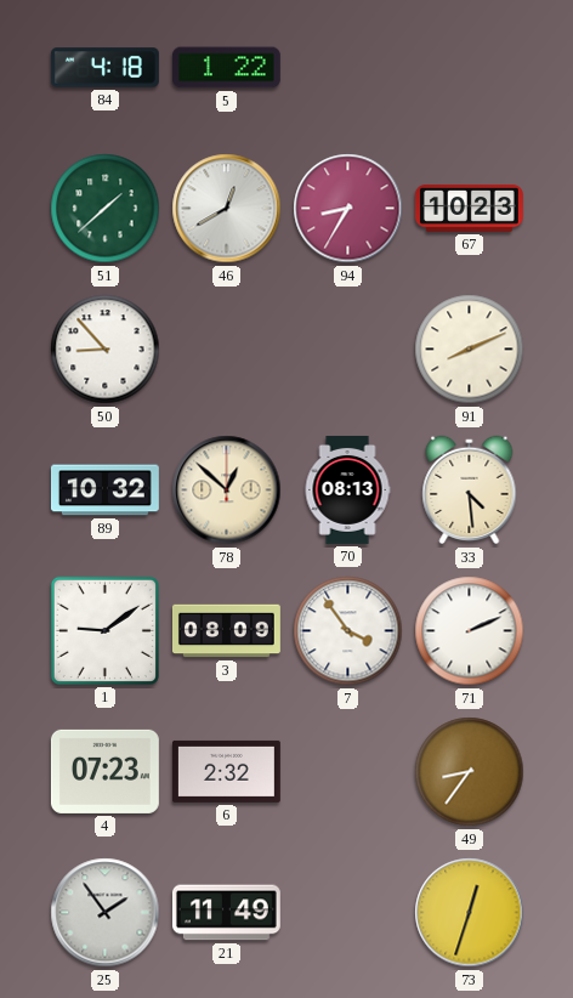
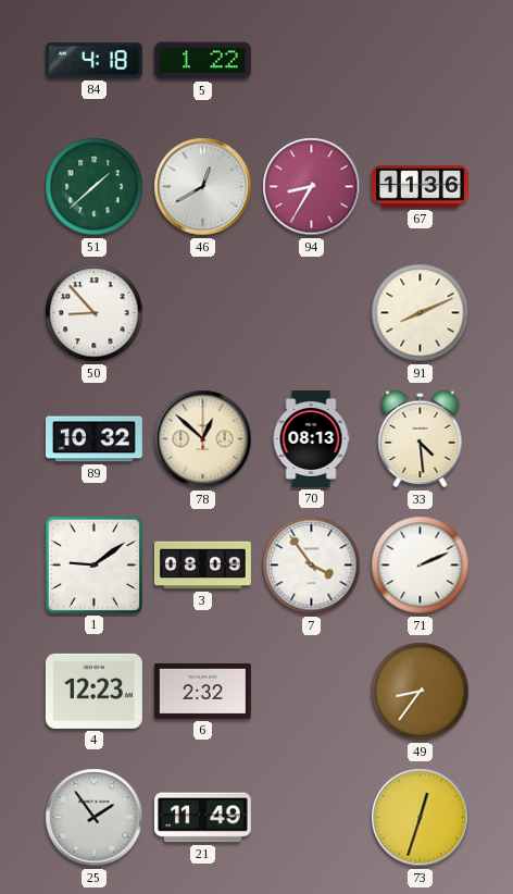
67: 10:23 -> 11:36 (420, 186)
4: 07:23 -> 12:23 (93, 691)
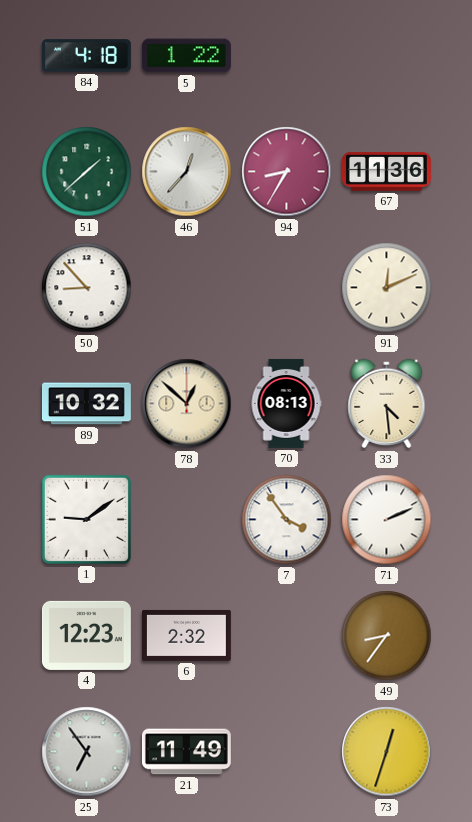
46: 12:40 -> 12:37 (187, 172)
91: 8:11 -> 12:11 (387, 288)
3: 08:09 -> none (202, 566)
25: 1:54 -> 6:54 (87, 752)
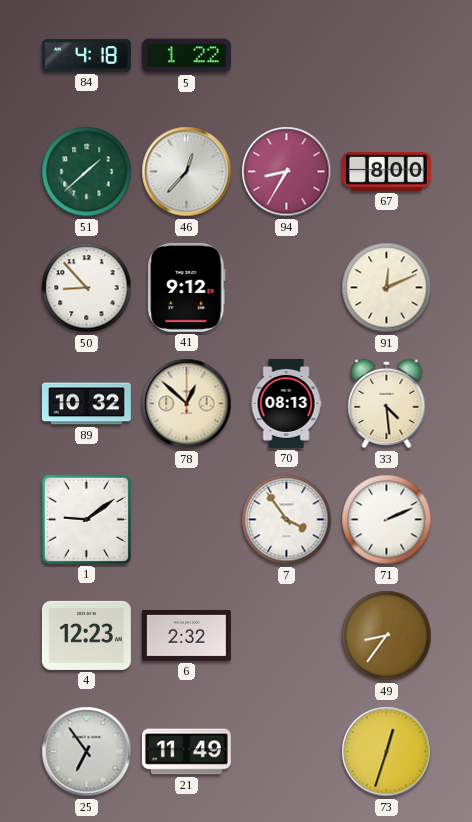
67: 11:36 -> 8:00 (386, 171)
41: none -> 9:12 (187, 287)
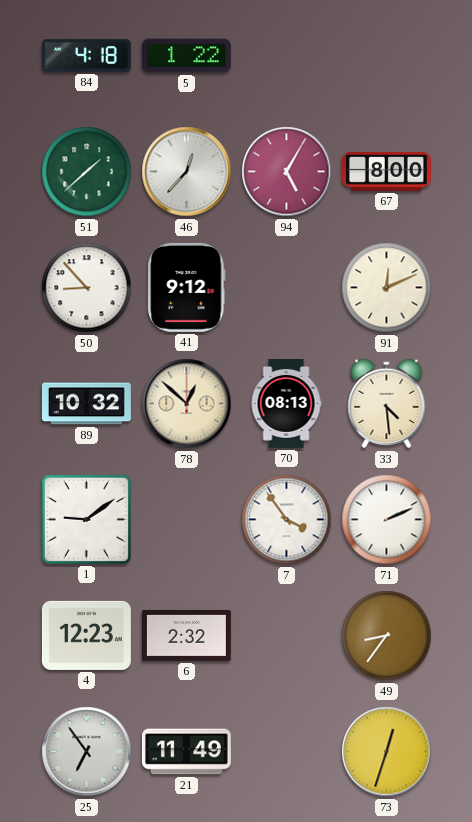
94: 8:35 -> 5:05 (287, 172)
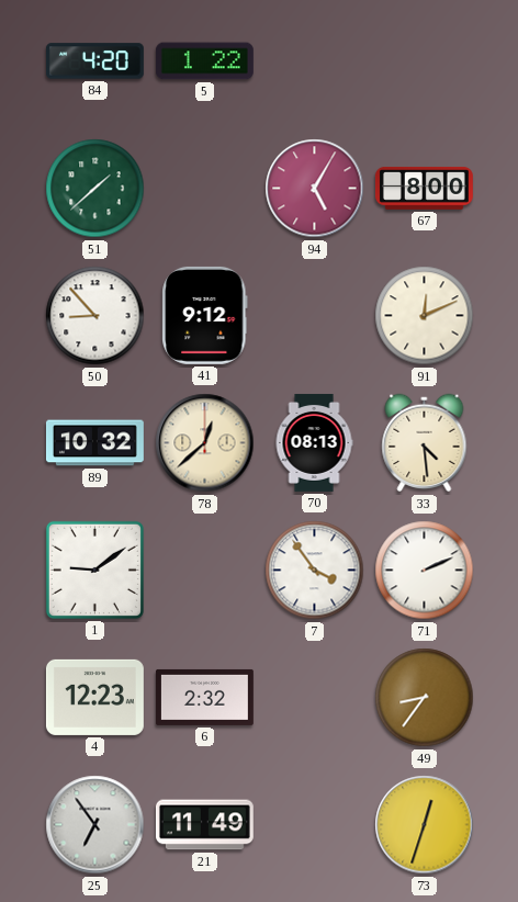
84: 4:18 -> 4:20 (94, 61)
46: 12:37 -> none (187, 172)
78: 12:52 -> 12:38 (205, 443)
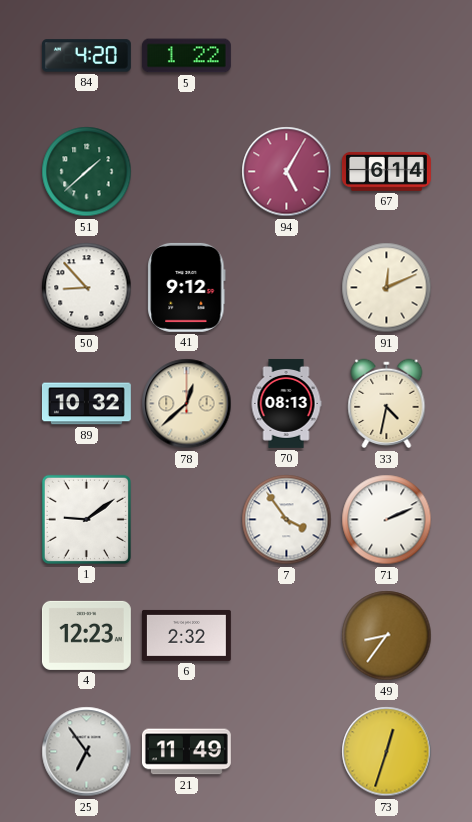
67: 8:00 -> 6:14 (386, 171)
33: 4:29 -> 4:32 (387, 404)
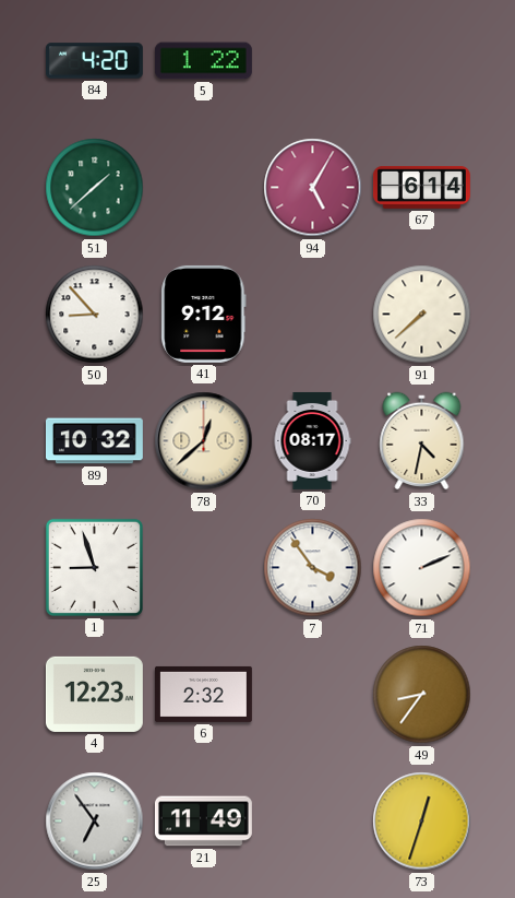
91: 12:11 -> 7:38 (422, 315)
70: 08:13 -> 08:17 (312, 440)
1: 9:09 -> 8:57 (94, 567)
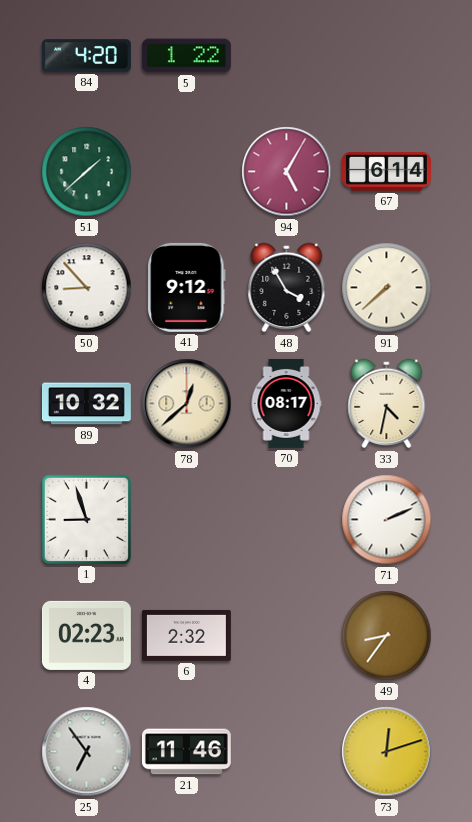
48: none -> 3:55 (287, 288)
7: 3:54 -> none (313, 568)
4: 12:23 -> 02:23 (86, 635)
21: 11:49 -> 11:46 (186, 752)
73: 12:33 -> 12:12 (387, 752)
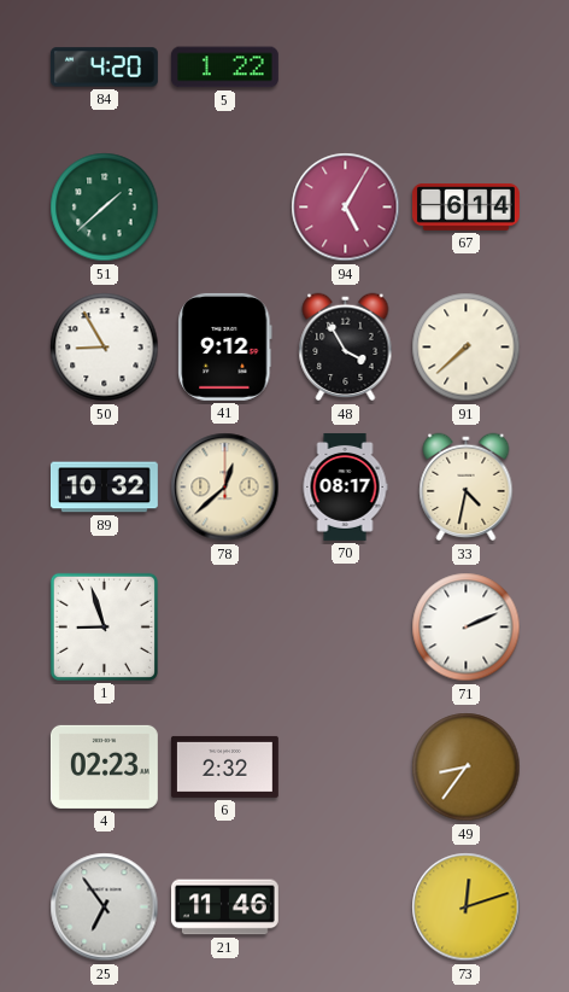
50: 8:53 -> 8:55 (105, 348)
